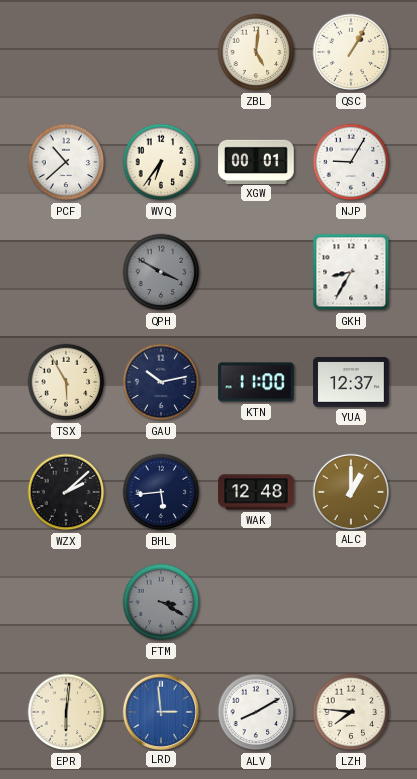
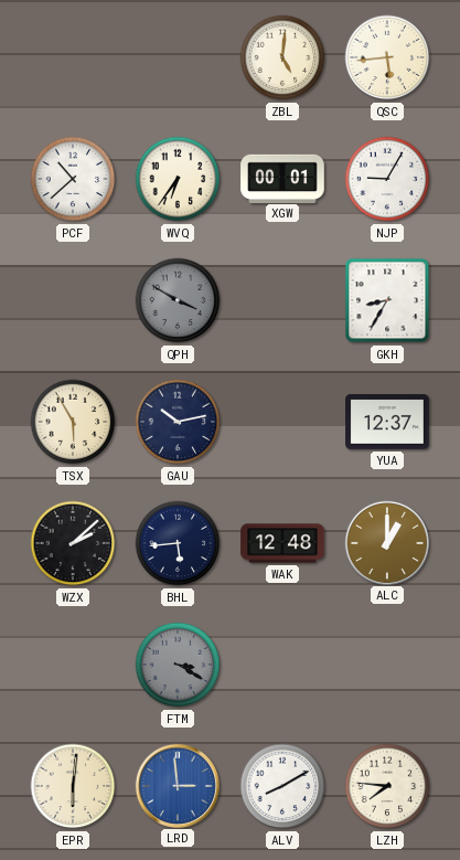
QSC: 1:05 -> 5:44 (387, 57)
KTN: 11:00 -> none (256, 382)
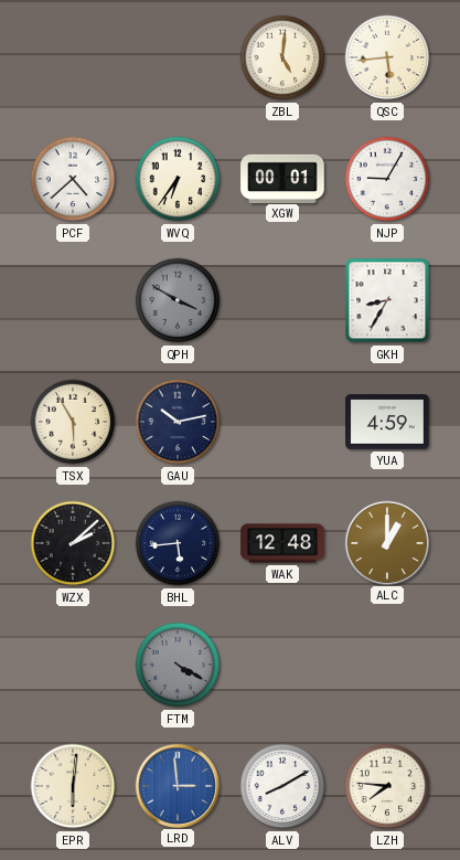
PCF: 10:38 -> 4:38 (73, 179)
YUA: 12:37 -> 4:59 (387, 422)
FTM: 3:20 -> 4:20 (178, 665)
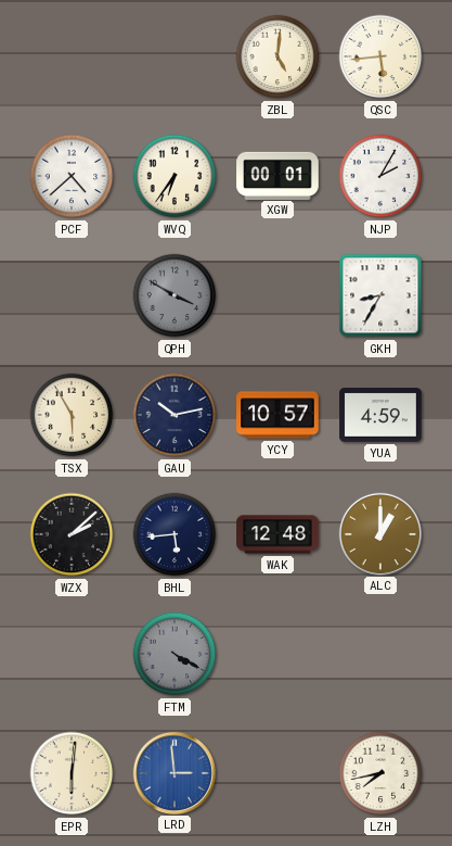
NJP: 9:05 -> 2:05 (380, 176)
YCY: none -> 10:57 (277, 415)
ALV: 8:10 -> none (282, 786)
LZH: 7:46 -> 7:43 (380, 773)
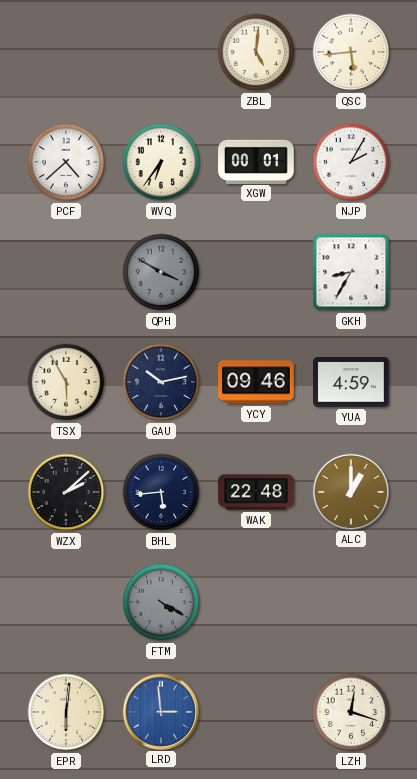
YCY: 10:57 -> 09:46 (256, 382)
WAK: 12:48 -> 22:48 (256, 492)
LZH: 7:43 -> 12:18 (351, 712)
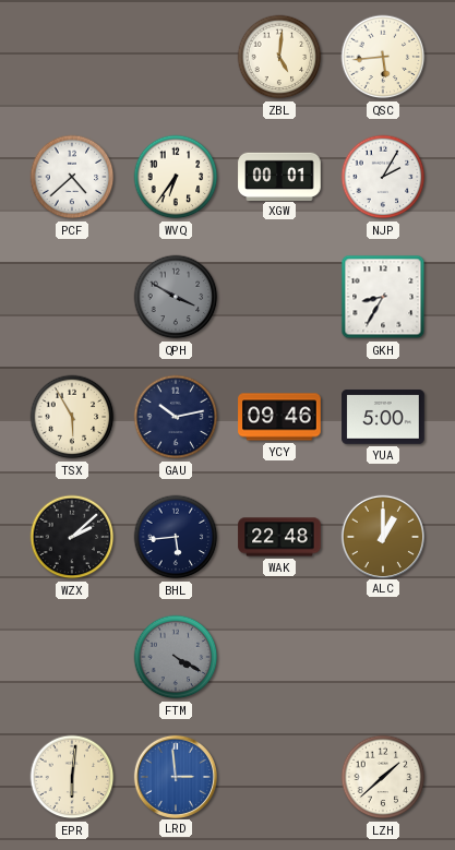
YUA: 4:59 -> 5:00 (383, 417)
LZH: 12:18 -> 1:38 (383, 777)
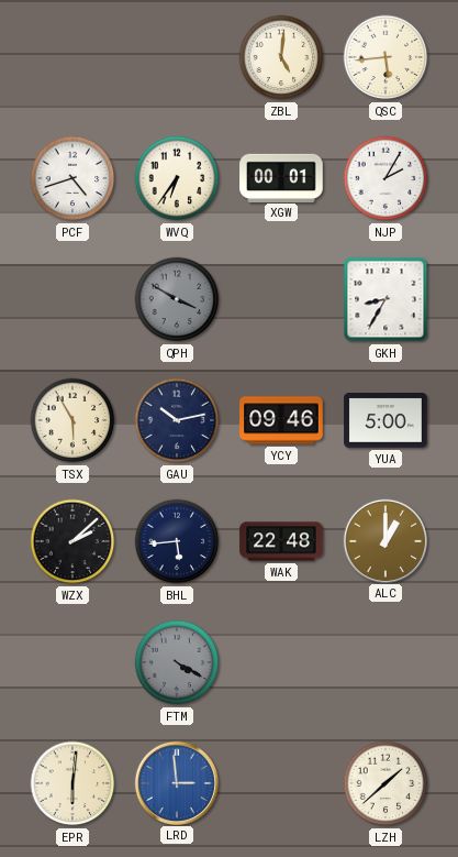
PCF: 4:38 -> 4:42 (72, 178)
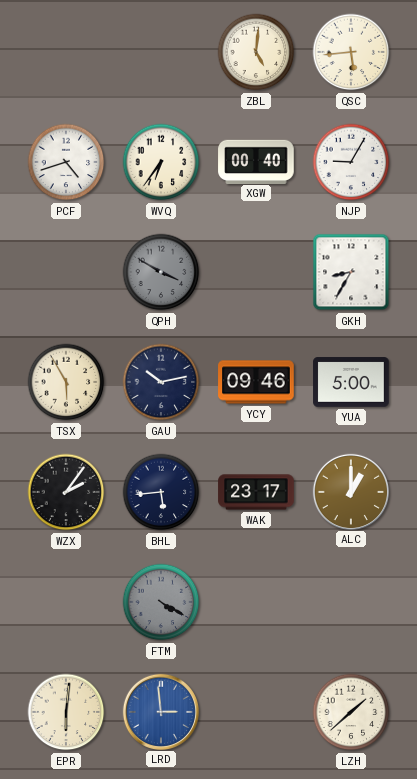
XGW: 00:01 -> 00:40 (256, 161)
NJP: 2:05 -> 9:05 (351, 162)
WZX: 2:08 -> 2:06 (66, 492)
WAK: 22:48 -> 23:17 (256, 492)
